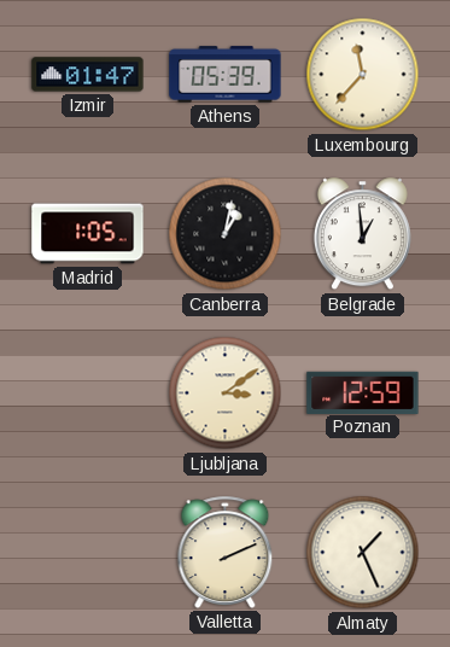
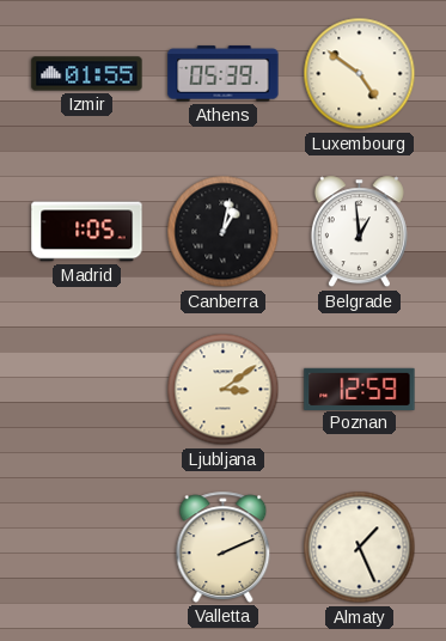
Izmir: 01:47 -> 01:55 (87, 74)
Luxembourg: 11:37 -> 4:51 (360, 74)
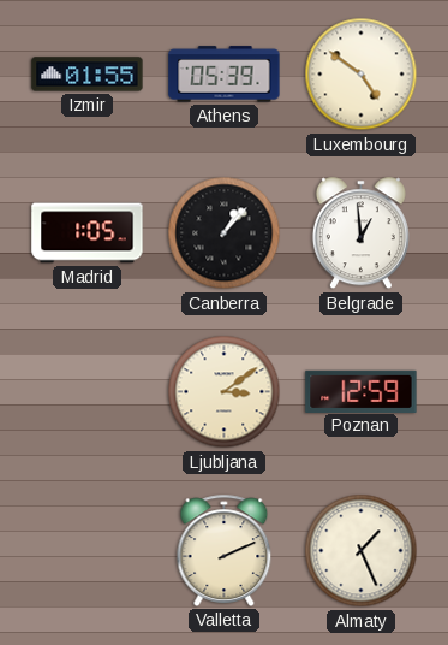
Canberra: 1:02 -> 1:07 (225, 233)
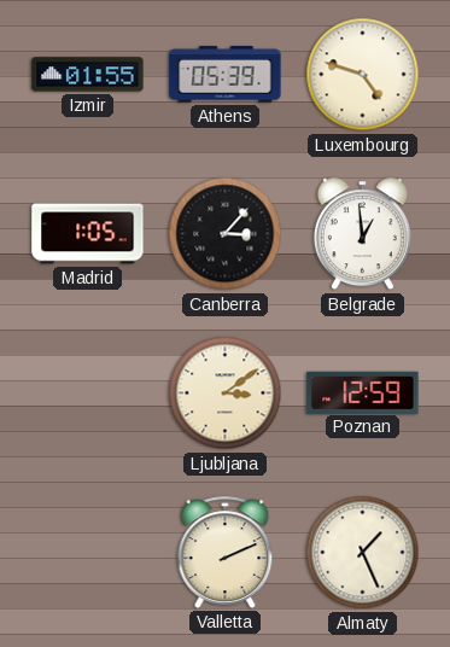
Luxembourg: 4:51 -> 4:48 (363, 75)
Canberra: 1:07 -> 3:07 (226, 234)
